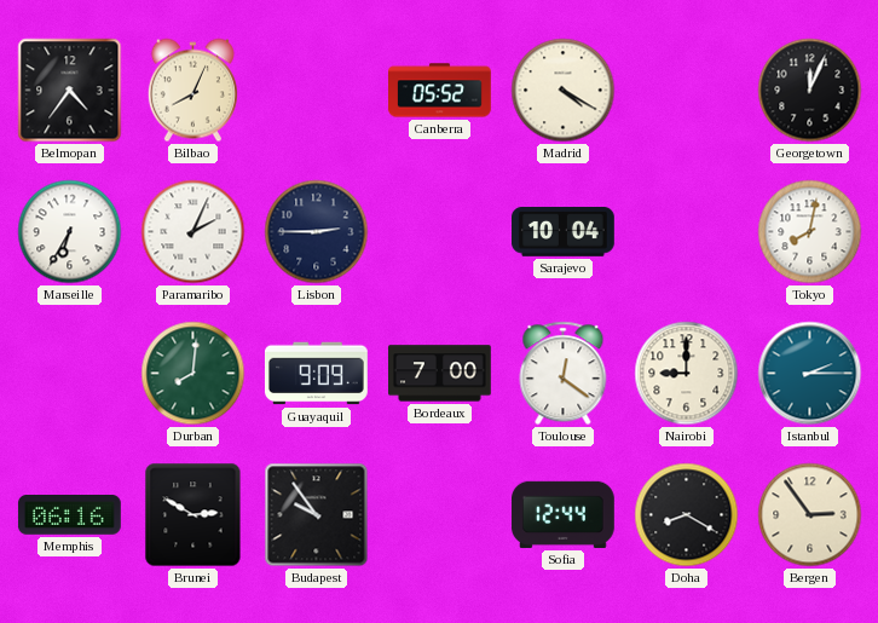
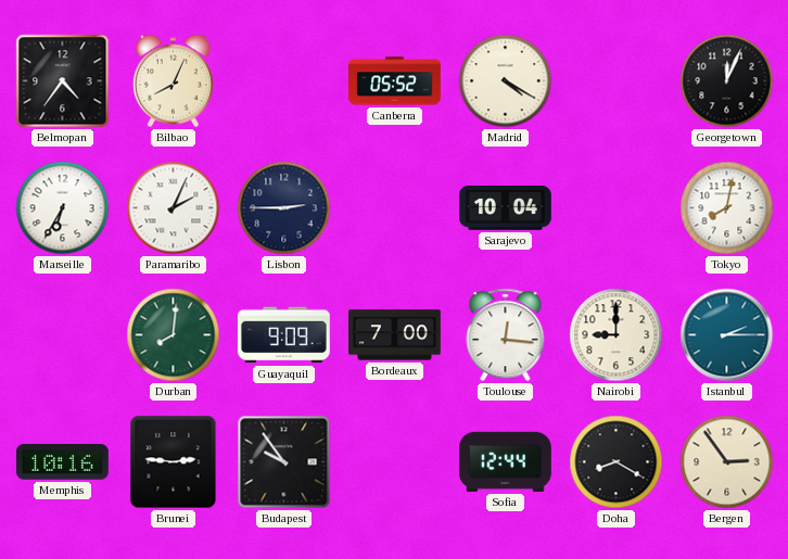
Toulouse: 12:21 -> 12:16 (506, 335)
Memphis: 06:16 -> 10:16 (63, 462)
Brunei: 2:50 -> 2:46 (174, 462)
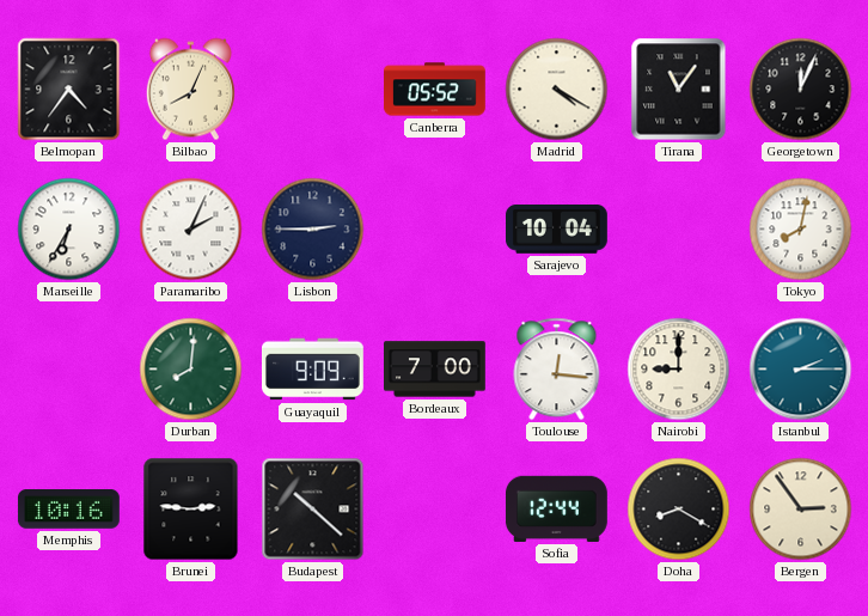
Tirana: none -> 11:06 (679, 90)
Budapest: 9:54 -> 10:22 (313, 510)
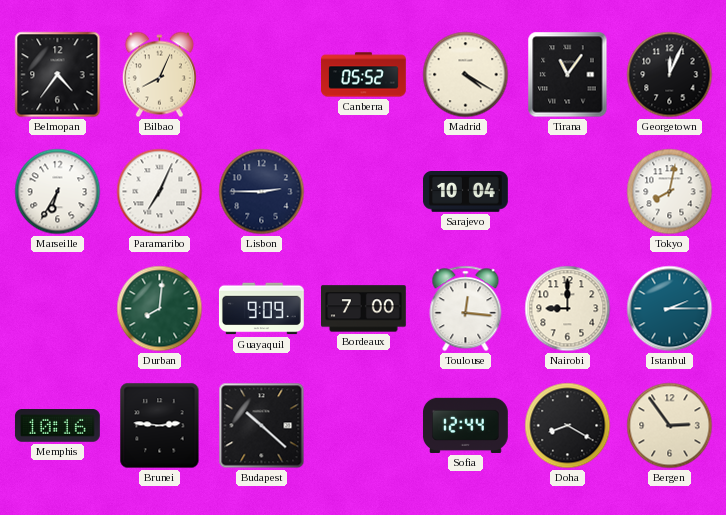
Paramaribo: 2:04 -> 7:04 (160, 192)
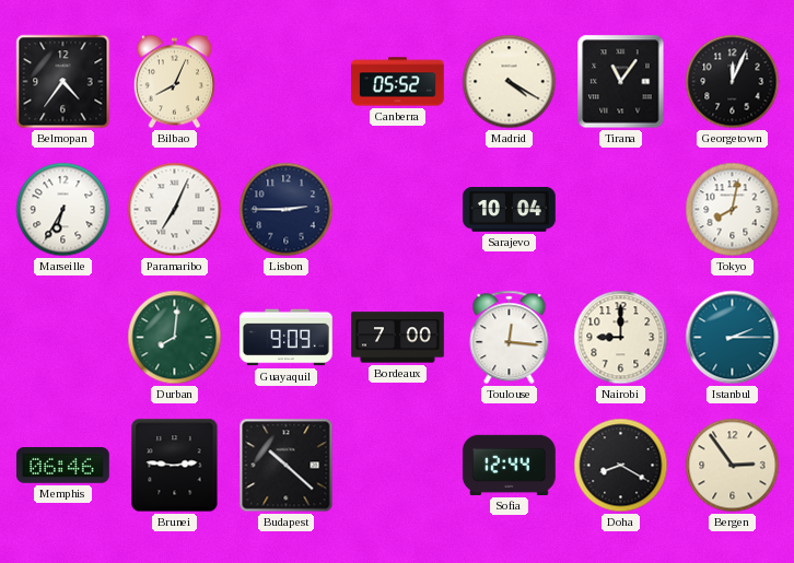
Memphis: 10:16 -> 06:46 (63, 466)
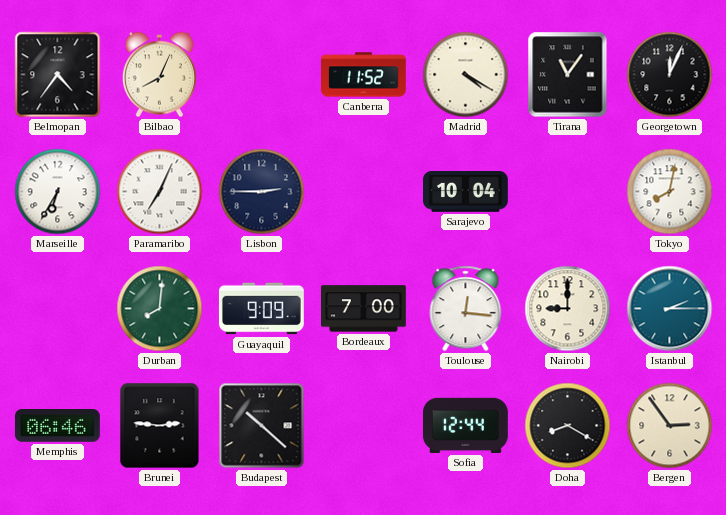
Canberra: 05:52 -> 11:52 (364, 75)
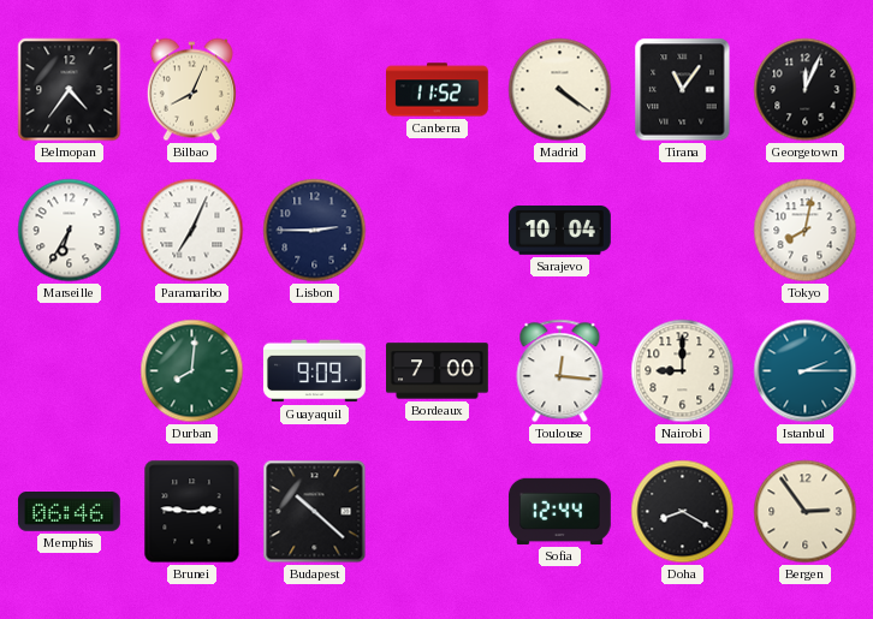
Madrid: 4:20 -> 4:21 (560, 90)
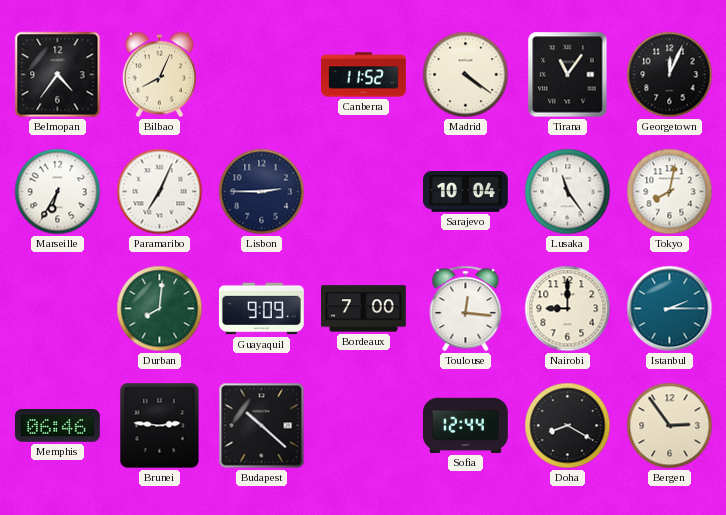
Lusaka: none -> 11:24 (568, 192)
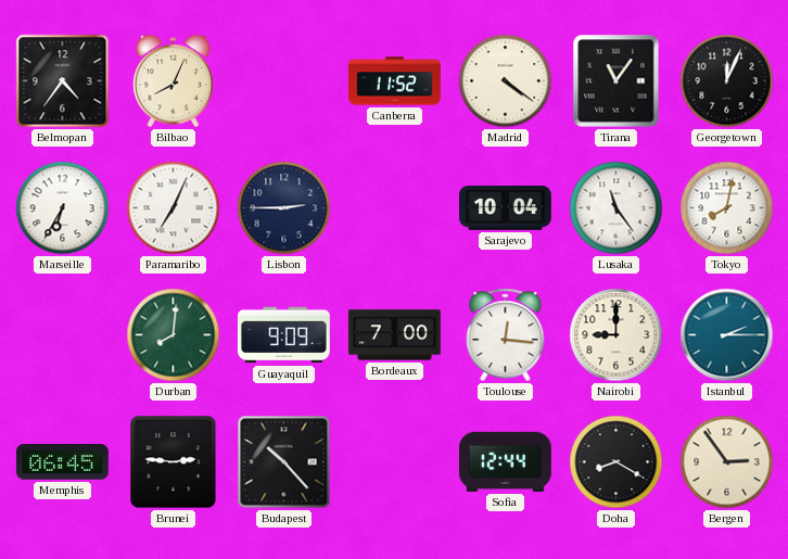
Memphis: 06:46 -> 06:45 (63, 462)
Budapest: 10:22 -> 10:23 (284, 462)
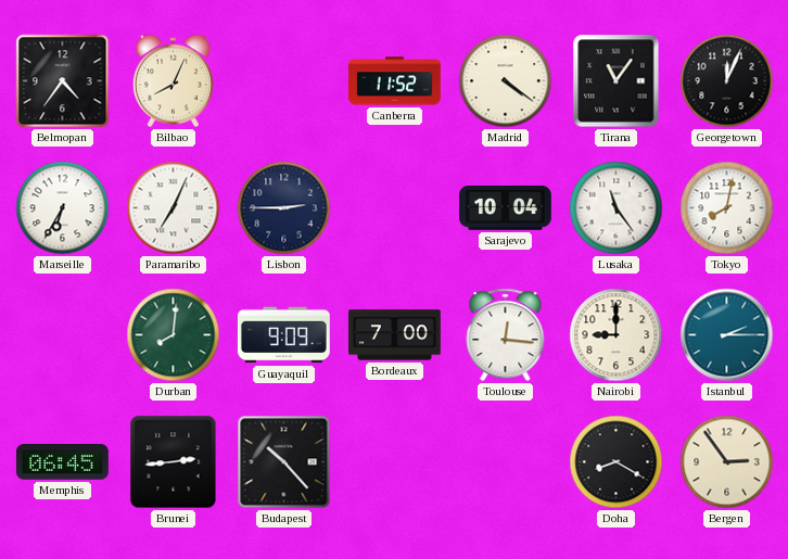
Brunei: 2:46 -> 2:44 (174, 462)
Sofia: 12:44 -> none (505, 461)
